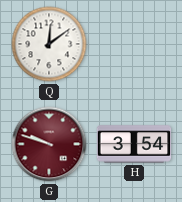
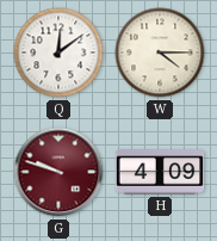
W: none -> 4:15 (160, 52)
H: 3:54 -> 4:09 (160, 172)
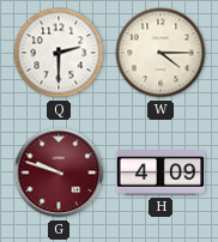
Q: 12:09 -> 2:30 (59, 53)
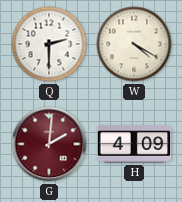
W: 4:15 -> 4:20 (134, 44)
G: 9:48 -> 2:01 (49, 144)
